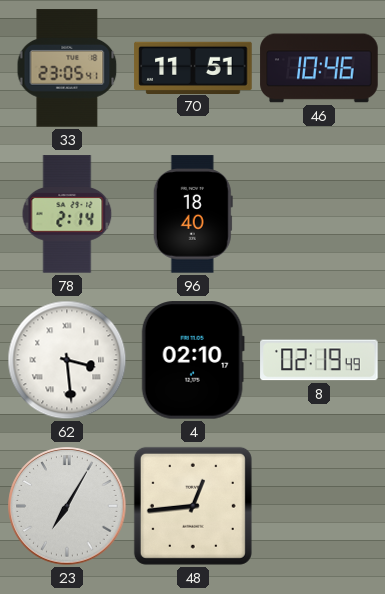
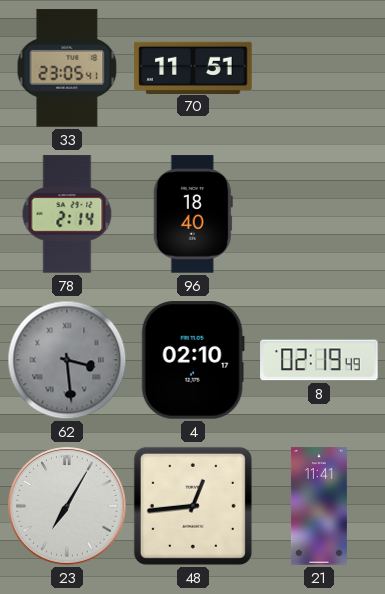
46: 10:46 -> none (319, 68)
62 dial: white -> grey (67, 360)
21: none -> 11:41 (319, 506)
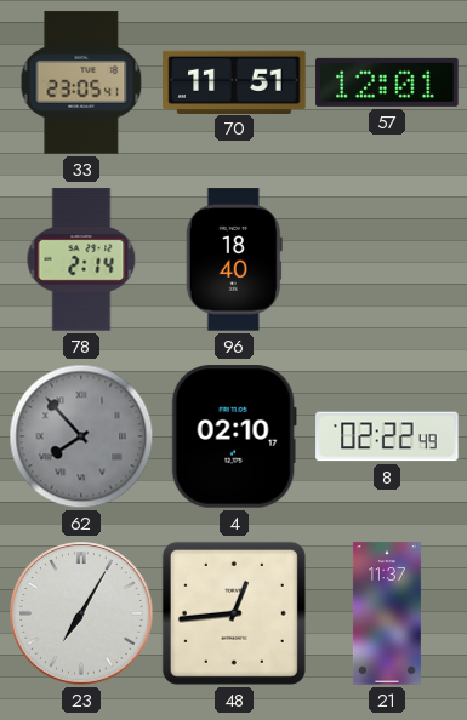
57: none -> 12:01 (387, 82)
62: 3:29 -> 7:53 (81, 436)
8: 02:19 -> 02:22 (387, 436)
21: 11:41 -> 11:37 (387, 613)
